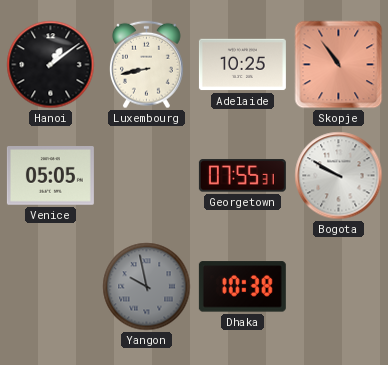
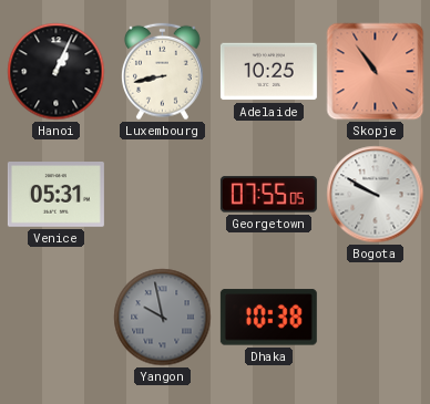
Hanoi: 1:09 -> 1:04 (57, 72)
Venice: 05:05 -> 05:31 (55, 195)
Georgetown: 07:55:31 -> 07:55:05 (268, 195)
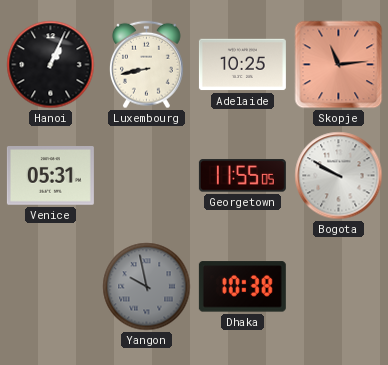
Skopje: 10:54 -> 11:14 (339, 65)
Georgetown: 07:55 -> 11:55 (242, 176)
